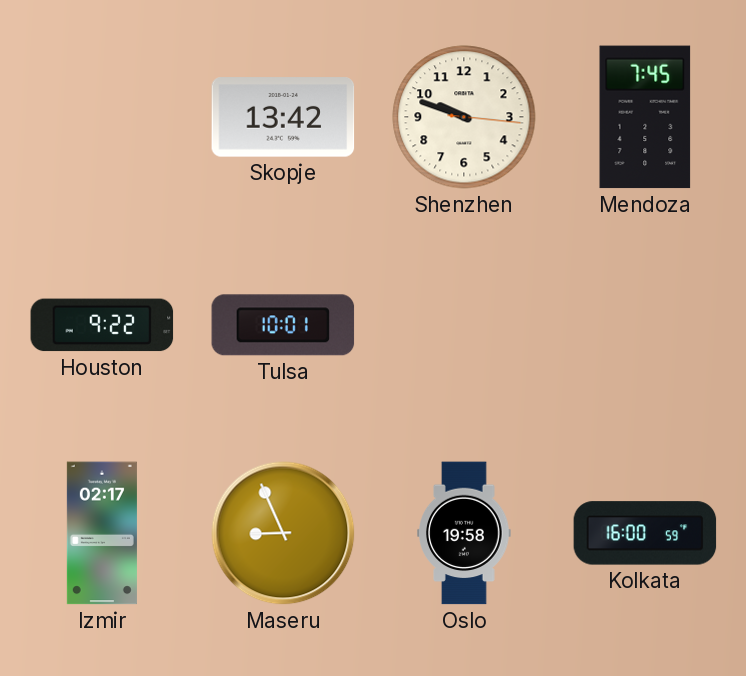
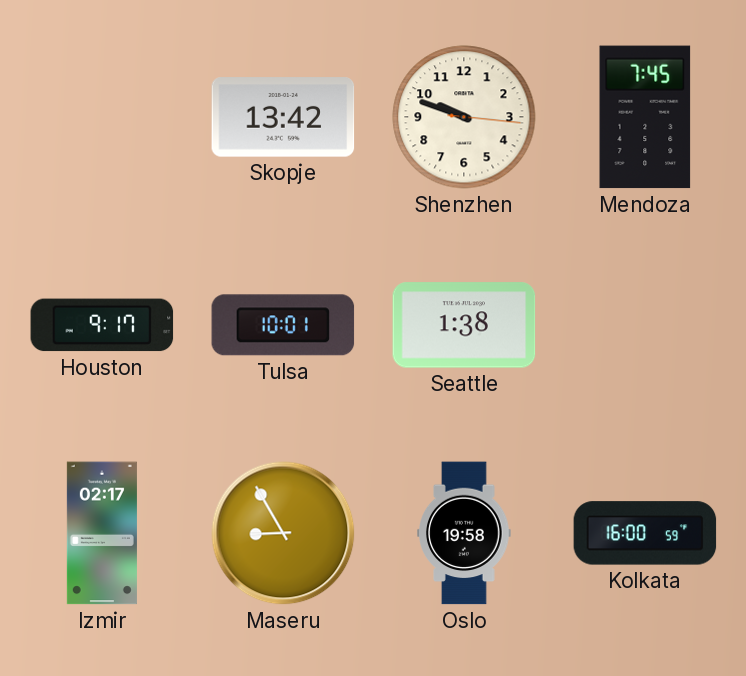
Houston: 9:22 -> 9:17 (102, 325)
Seattle: none -> 1:38 (464, 325)
Maseru: 8:56 -> 8:55 (283, 533)
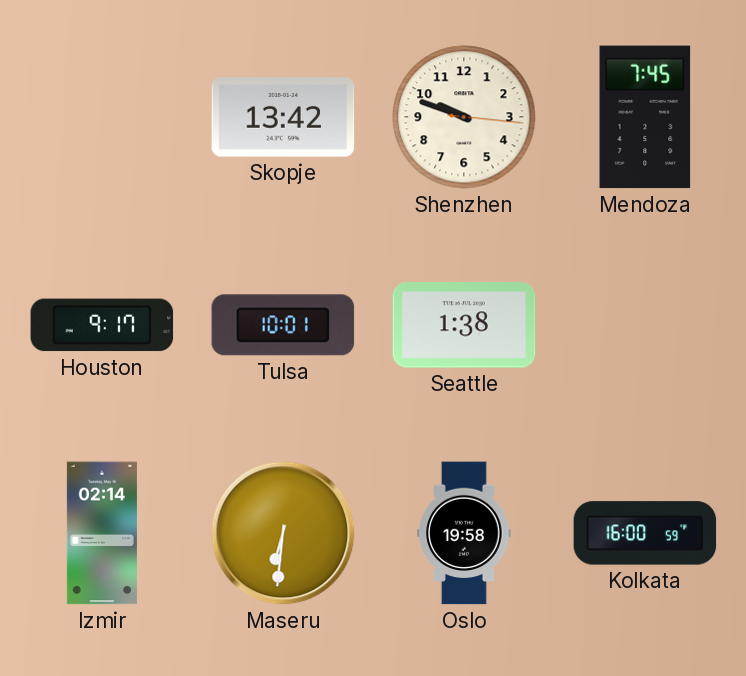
Izmir: 02:17 -> 02:14 (102, 533)
Maseru: 8:55 -> 6:31 (283, 533)
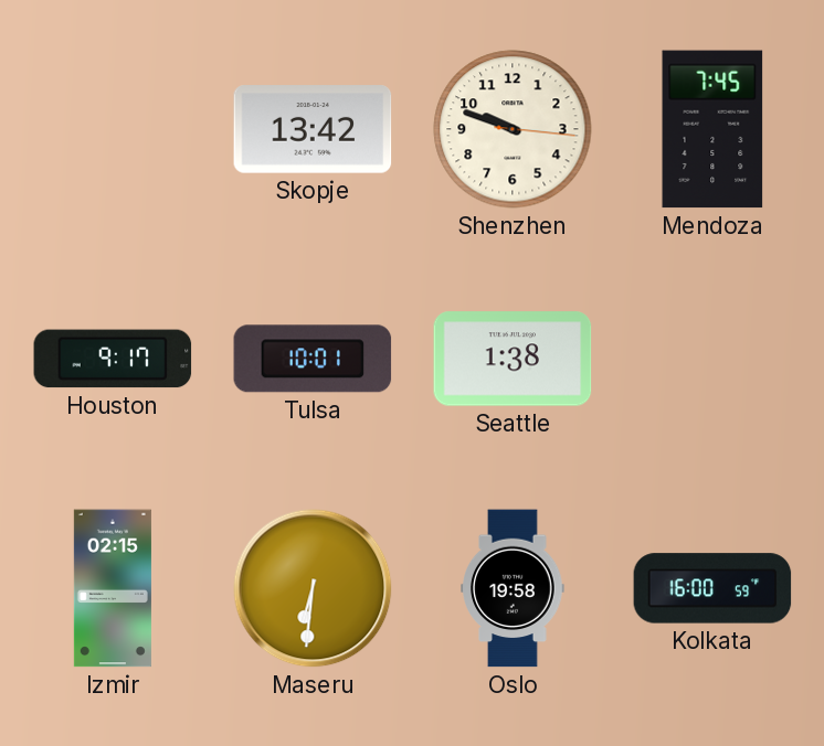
Izmir: 02:14 -> 02:15 (113, 588)
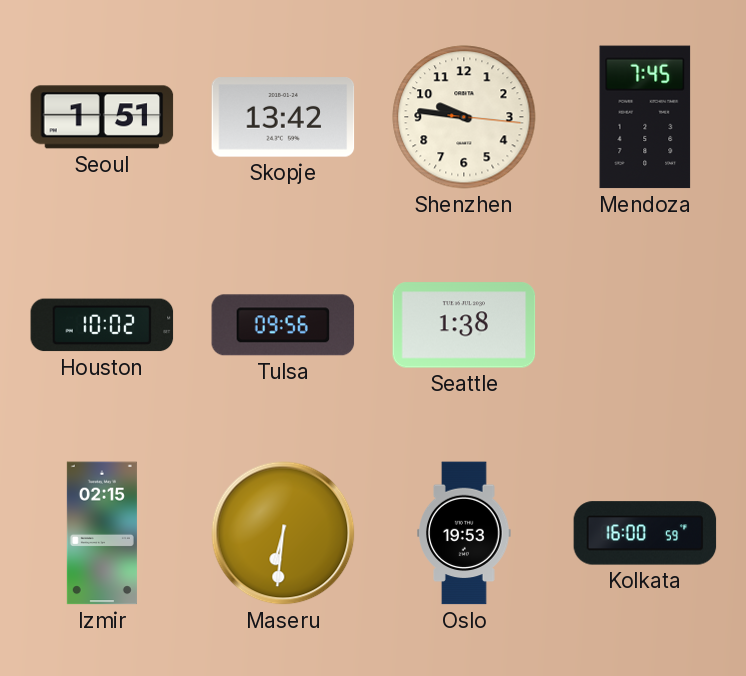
Seoul: none -> 1:51 (102, 117)
Shenzhen: 9:48 -> 9:46 (464, 117)
Houston: 9:17 -> 10:02 (102, 325)
Tulsa: 10:01 -> 09:56 (283, 325)
Oslo: 19:58 -> 19:53 (464, 533)
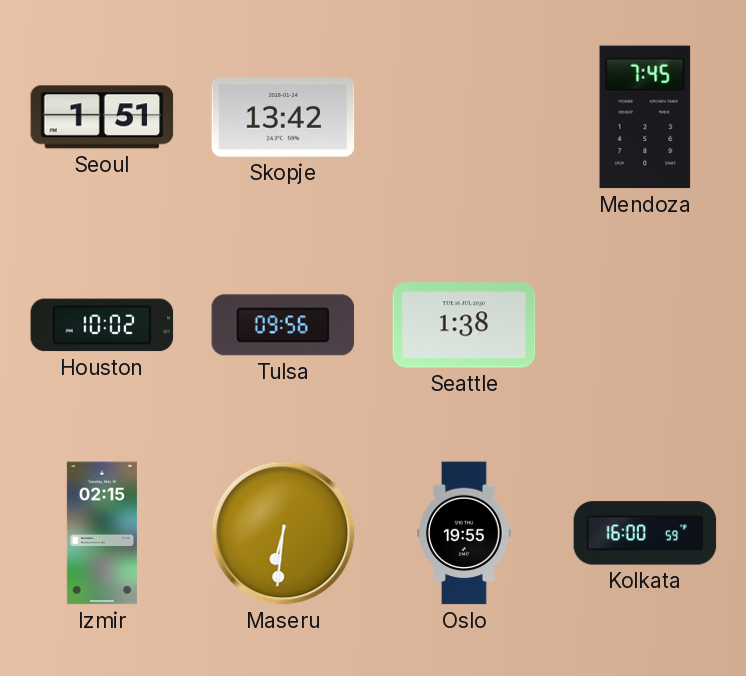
Shenzhen: 9:46 -> none (464, 117)
Oslo: 19:53 -> 19:55 (464, 533)
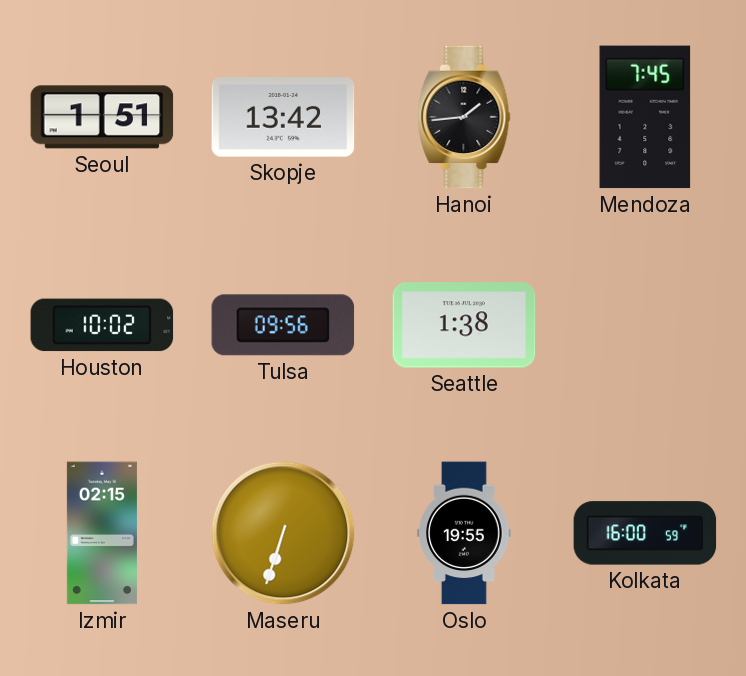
Hanoi: none -> 1:44 (464, 117)
Maseru: 6:31 -> 6:33 (283, 533)
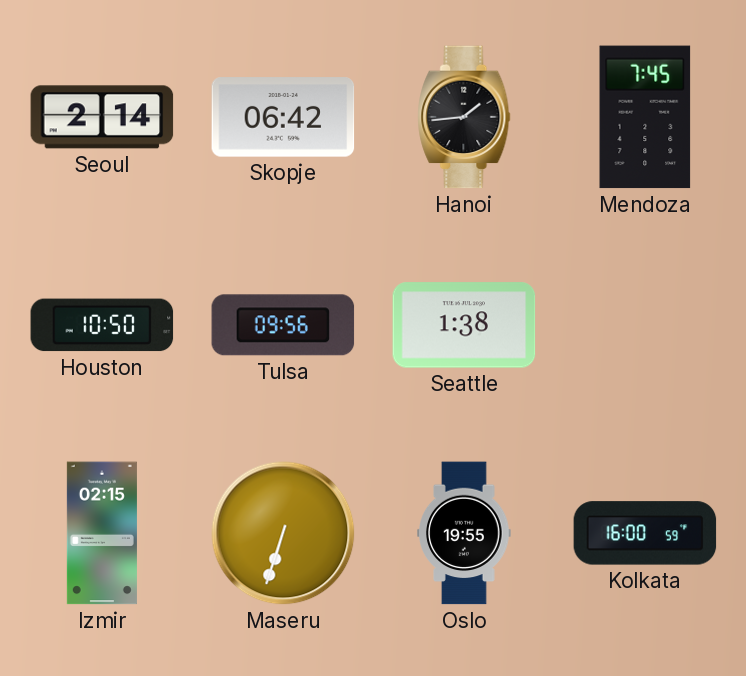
Seoul: 1:51 -> 2:14 (102, 117)
Skopje: 13:42 -> 06:42 (283, 117)
Houston: 10:02 -> 10:50 (102, 325)
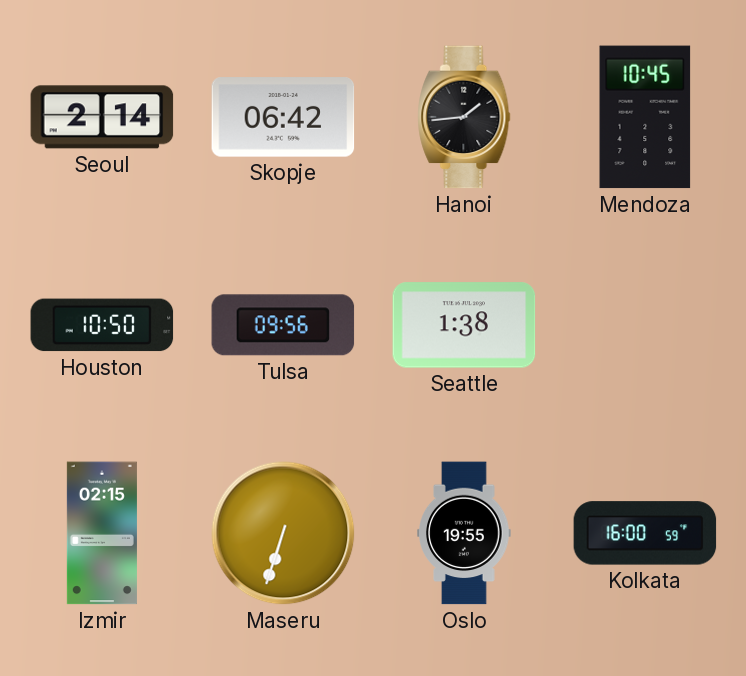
Mendoza: 7:45 -> 10:45 (645, 117)
